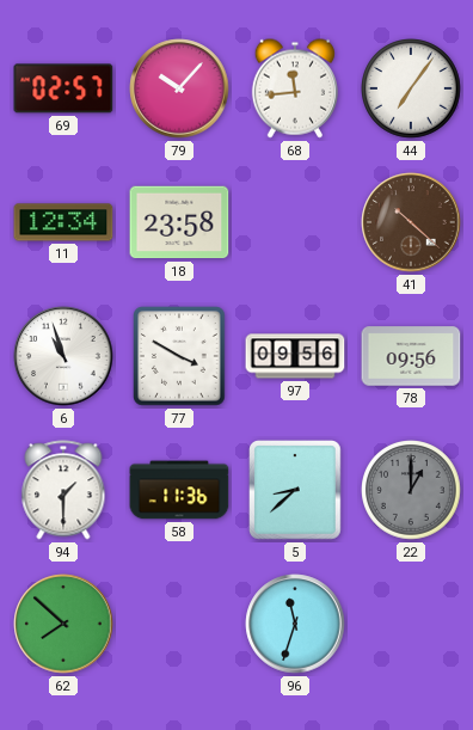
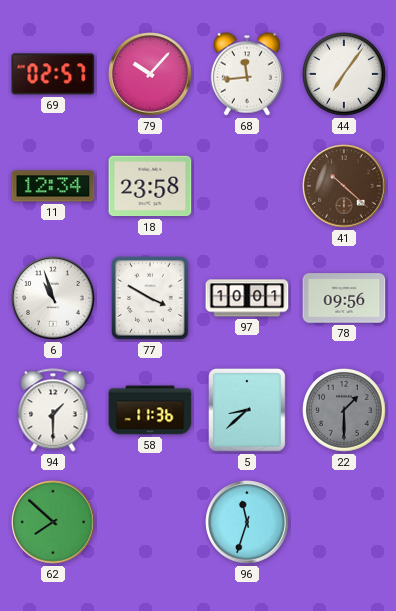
97: 09:56 -> 10:01 (247, 298)
22: 1:00 -> 1:30 (344, 410)
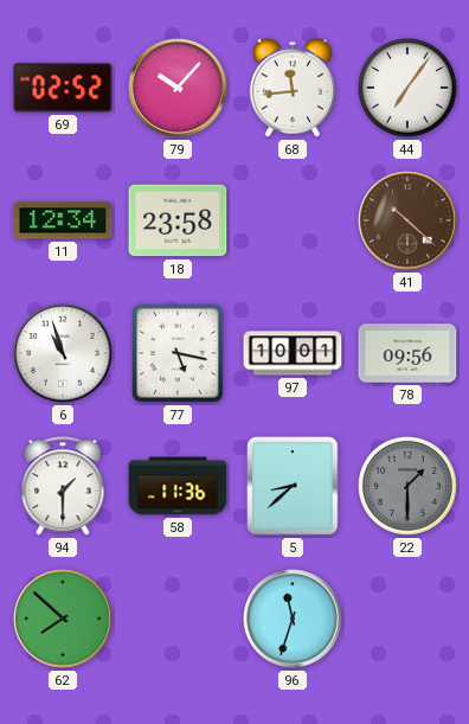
69: 02:57 -> 02:52 (63, 88)
77: 3:50 -> 5:17 (179, 353)
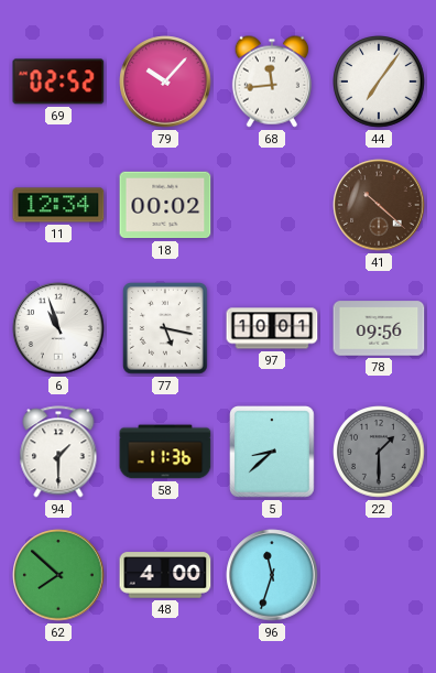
18: 23:58 -> 00:02 (165, 205)
48: none -> 4:00 (165, 575)
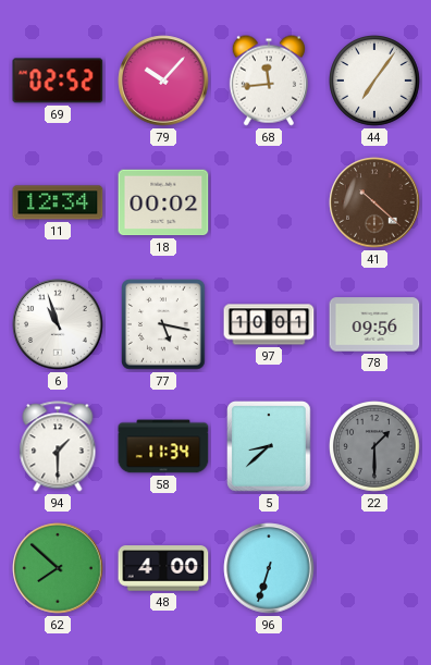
58: 11:36 -> 11:34 (163, 446)
96: 11:33 -> 6:33 (269, 568)
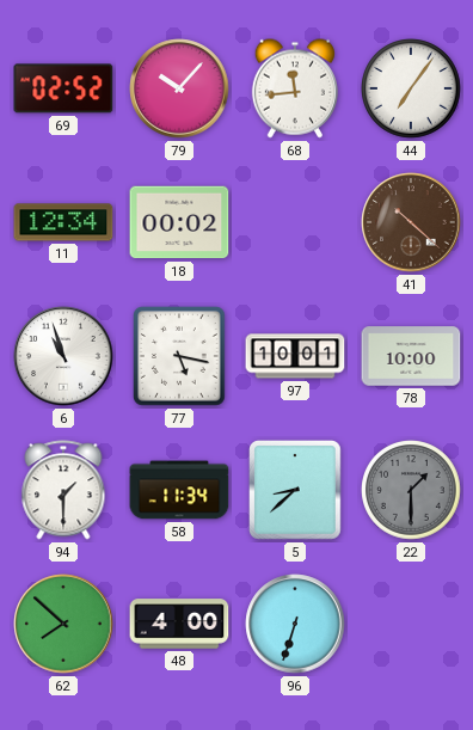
78: 09:56 -> 10:00 (411, 356)
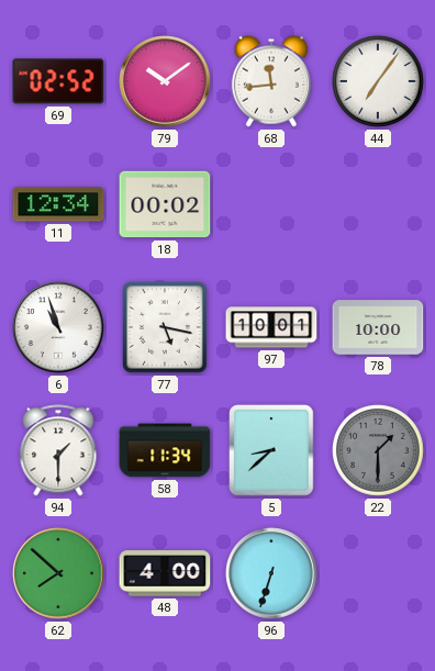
79: 10:07 -> 10:09 (165, 81)
41: 10:22 -> none (411, 222)
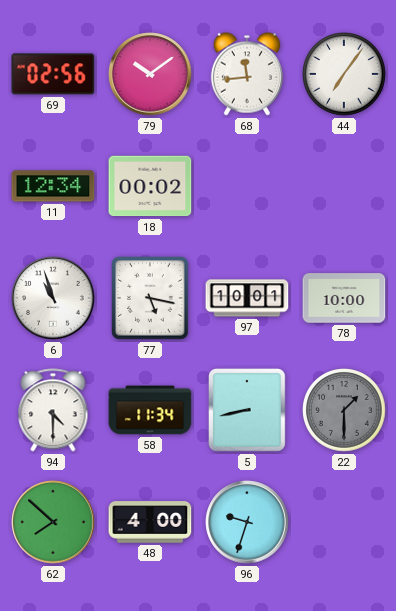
69: 02:52 -> 02:56 (53, 74)
94: 1:30 -> 4:30 (53, 410)
5: 8:38 -> 8:43 (248, 410)
96: 6:33 -> 9:33 (247, 522)
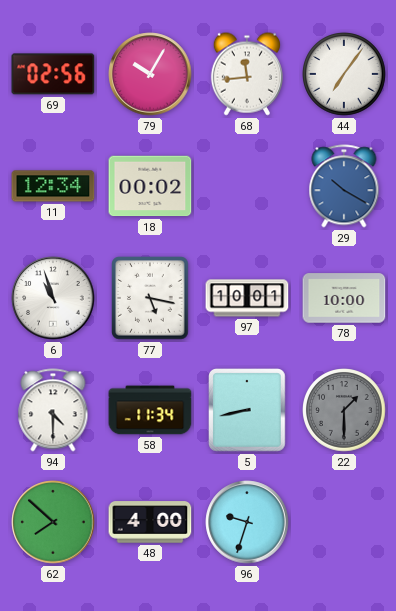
79: 10:09 -> 10:05 (150, 74)
29: none -> 10:20 (344, 186)
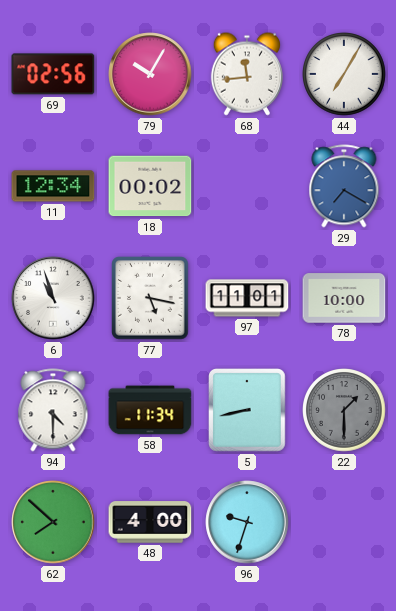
44: 7:06 -> 7:05 (344, 74)
29: 10:20 -> 7:20 (344, 186)
97: 10:01 -> 11:01 (247, 298)
